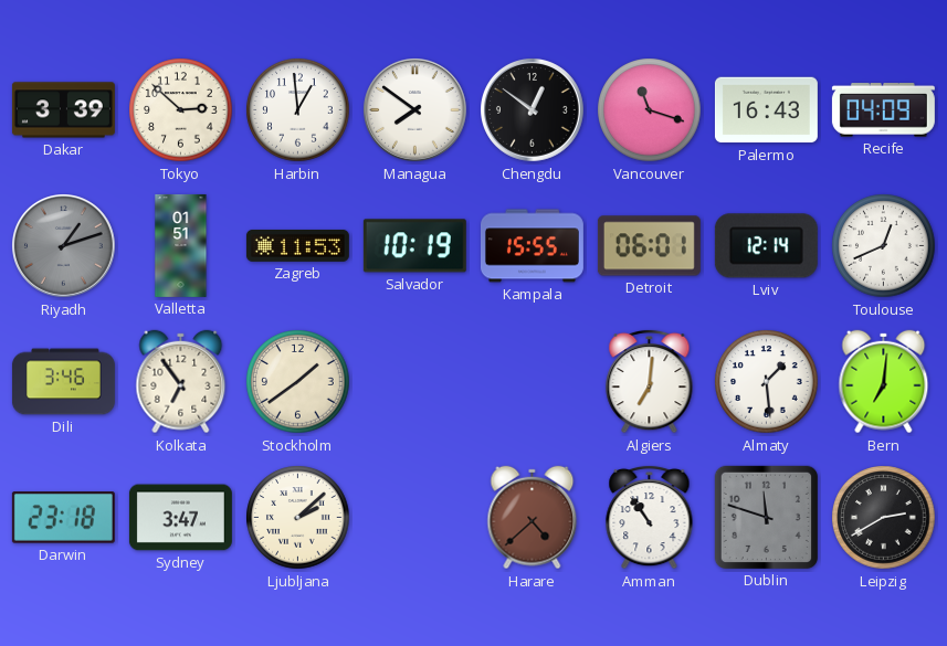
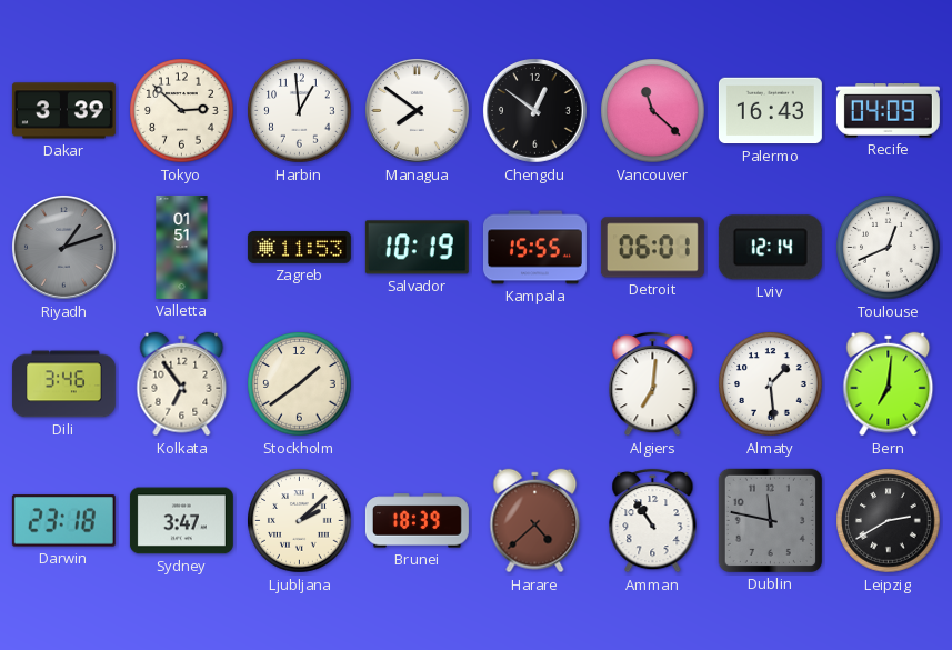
Vancouver: 11:18 -> 11:22 (653, 111)
Brunei: none -> 18:39 (417, 521)
Dublin: 11:48 -> 11:47 (770, 520)
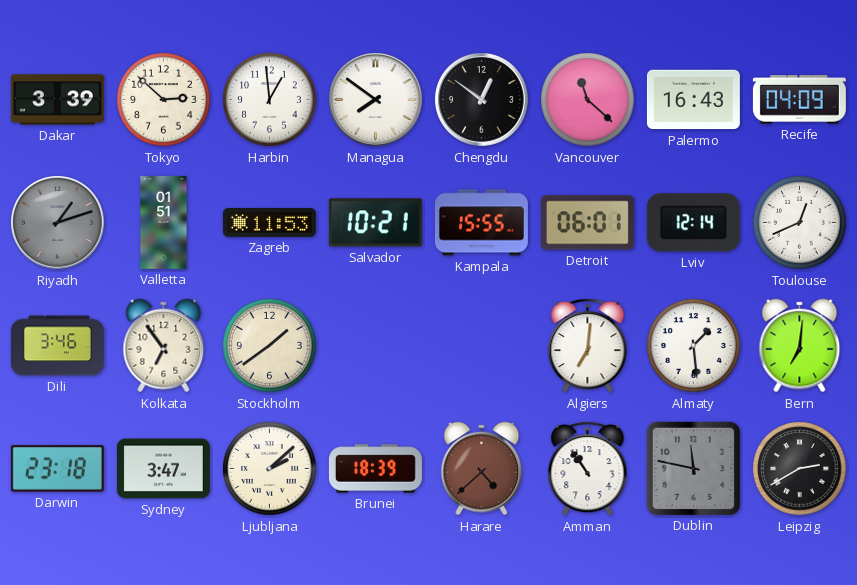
Salvador: 10:19 -> 10:21 (375, 223)
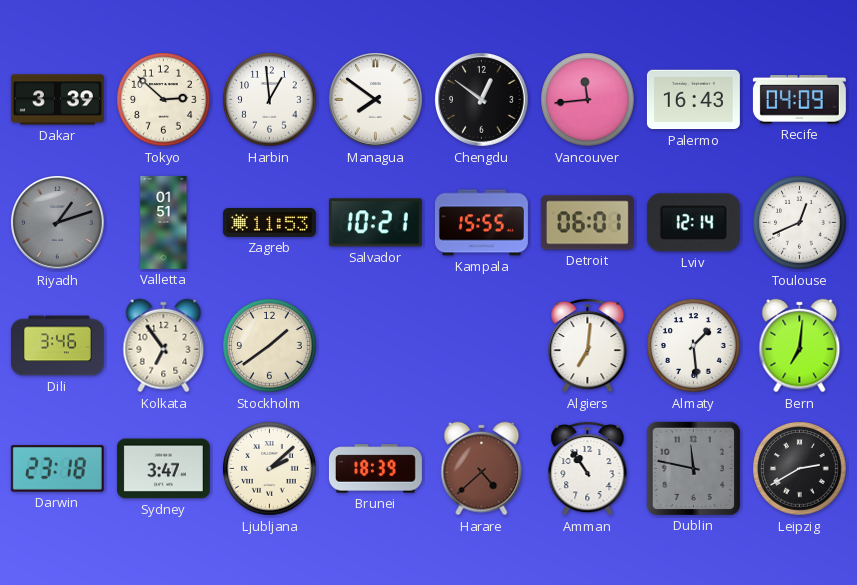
Vancouver: 11:22 -> 11:44 (588, 100)
